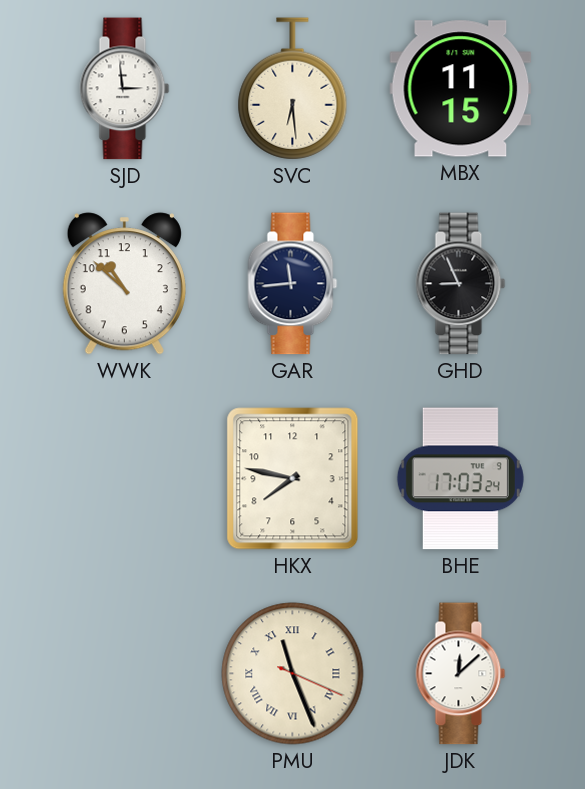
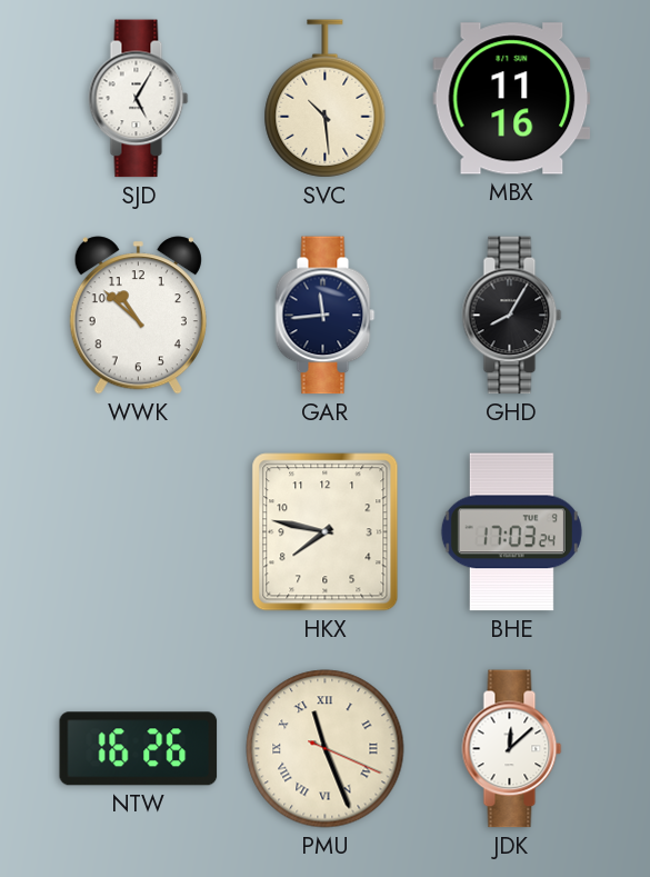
SJD: 2:59 -> 5:05 (139, 99)
SVC: 6:29 -> 10:29 (326, 99)
MBX: 11:15 -> 11:16 (512, 99)
GHD: 8:56 -> 8:05 (512, 316)
NTW: none -> 16:26 (139, 749)
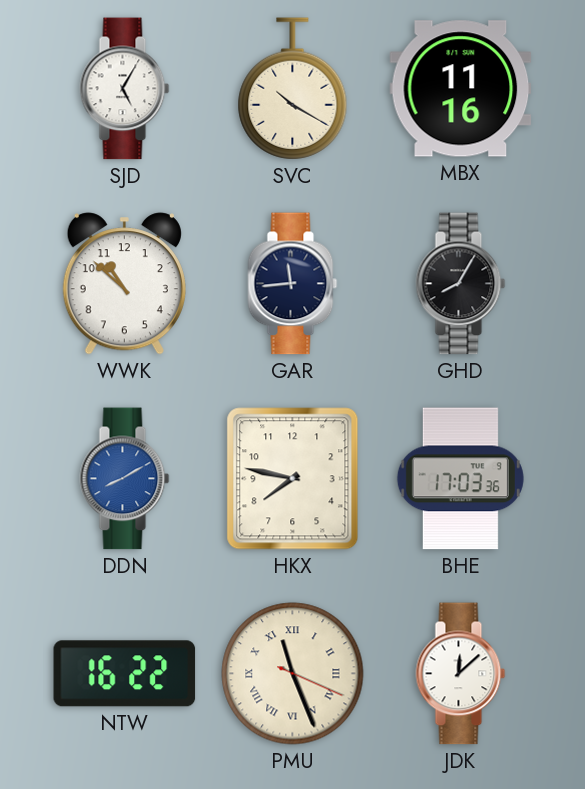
SVC: 10:29 -> 10:20 (293, 89)
DDN: none -> 8:10 (125, 479)
BHE: 17:03:24 -> 17:03:36 (460, 479)
NTW: 16:26 -> 16:22 (125, 674)
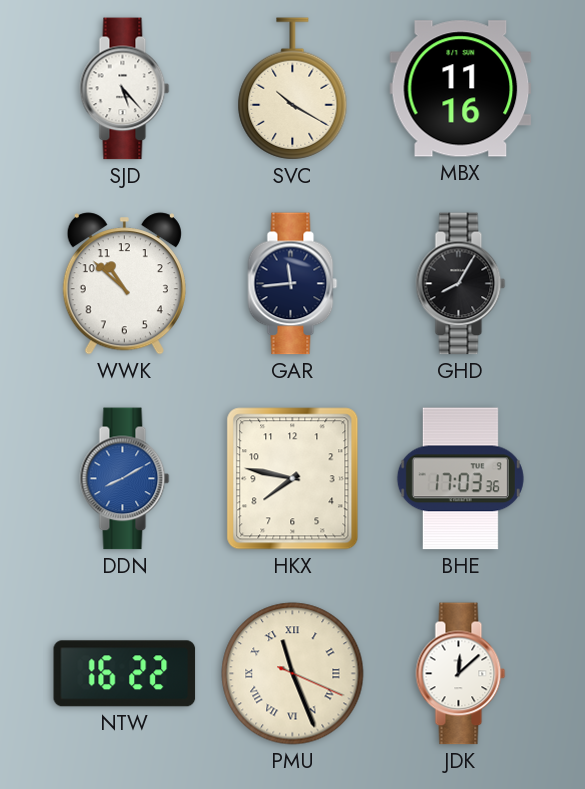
SJD: 5:05 -> 5:23 (125, 89)
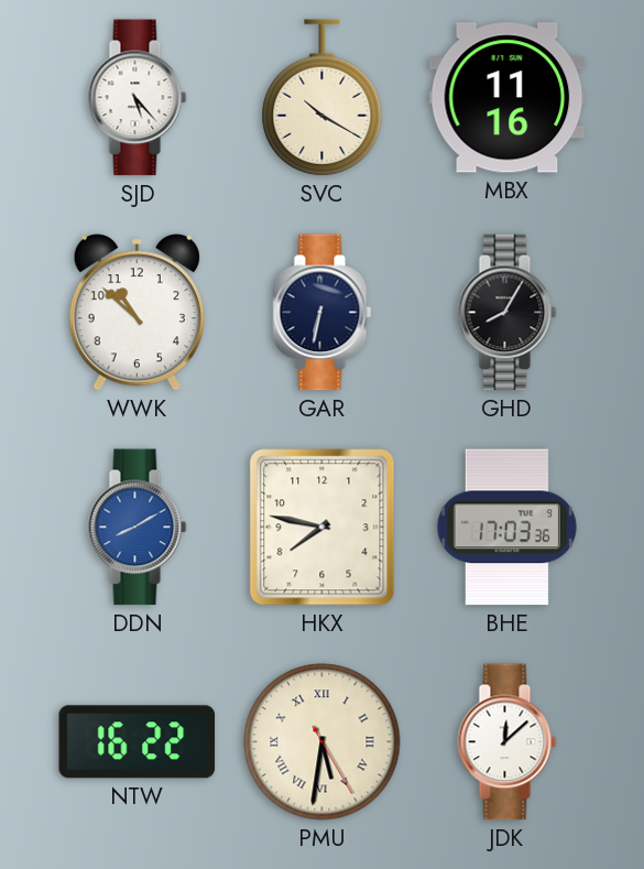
GAR: 11:44 -> 6:32 (323, 313)
PMU: 11:26 -> 5:31 (323, 742)
